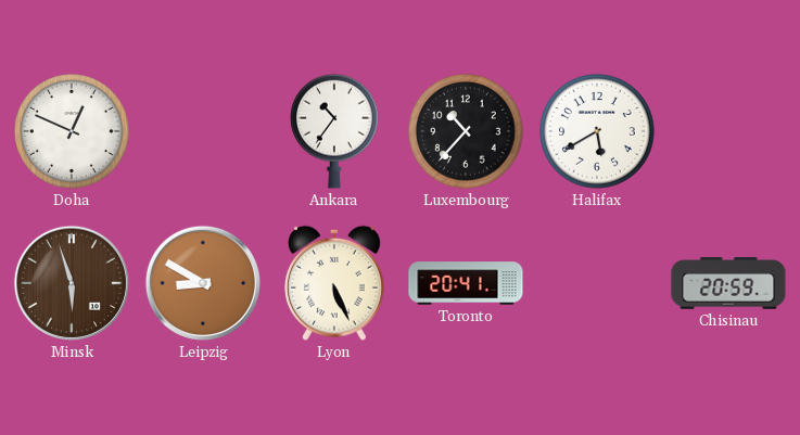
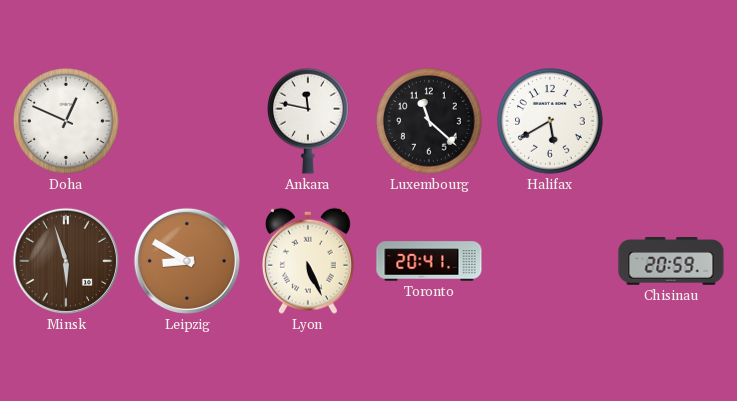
Ankara: 10:36 -> 11:47 (309, 121)
Luxembourg: 10:37 -> 11:22 (429, 121)
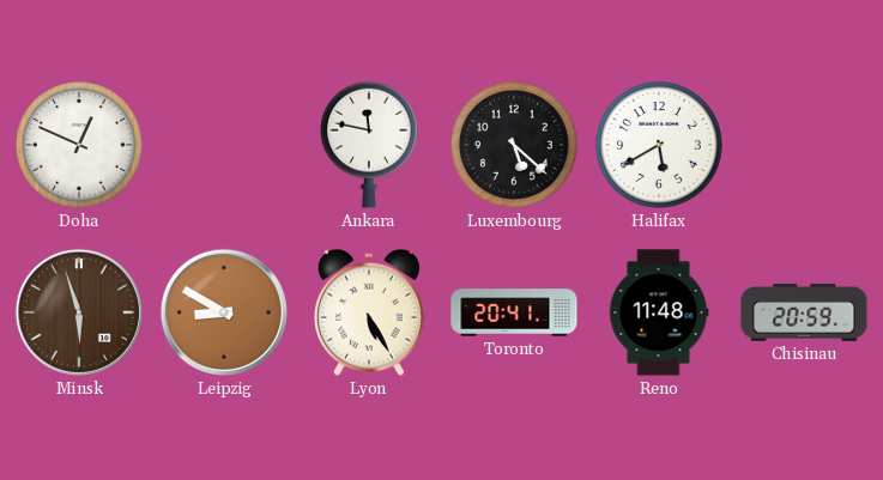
Luxembourg: 11:22 -> 5:22 (514, 145)
Lyon: 5:26 -> 5:25 (369, 312)
Reno: none -> 11:48 (659, 312)
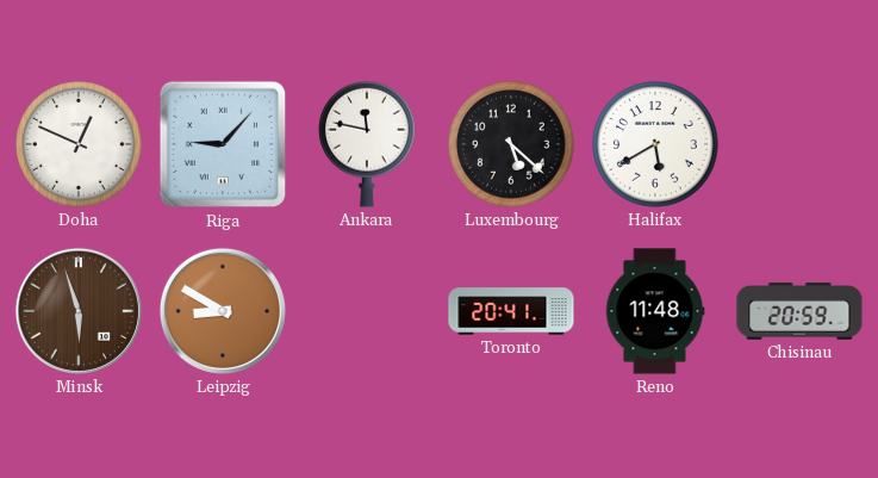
Riga: none -> 9:07 (223, 144)
Lyon: 5:25 -> none (369, 312)
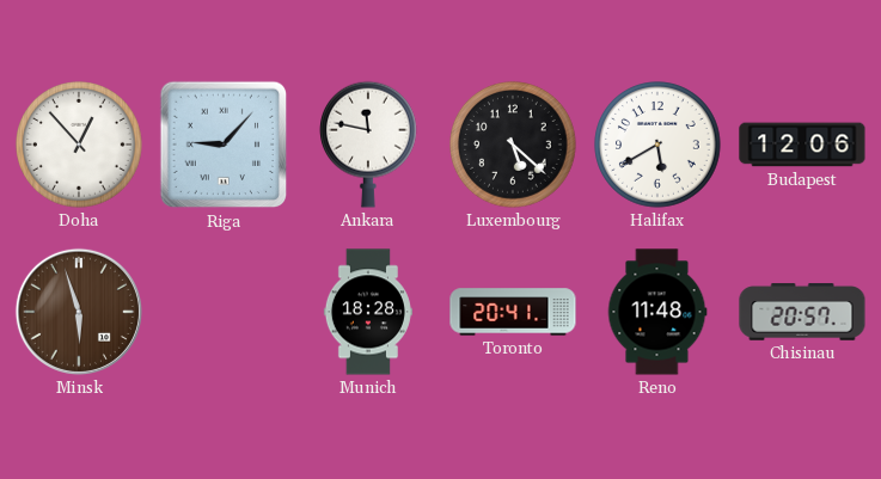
Doha: 12:49 -> 12:53 (79, 145)
Budapest: none -> 12:06 (802, 145)
Leipzig: 8:50 -> none (223, 311)
Munich: none -> 18:28 (368, 312)
Chisinau: 20:59 -> 20:57 (802, 312)
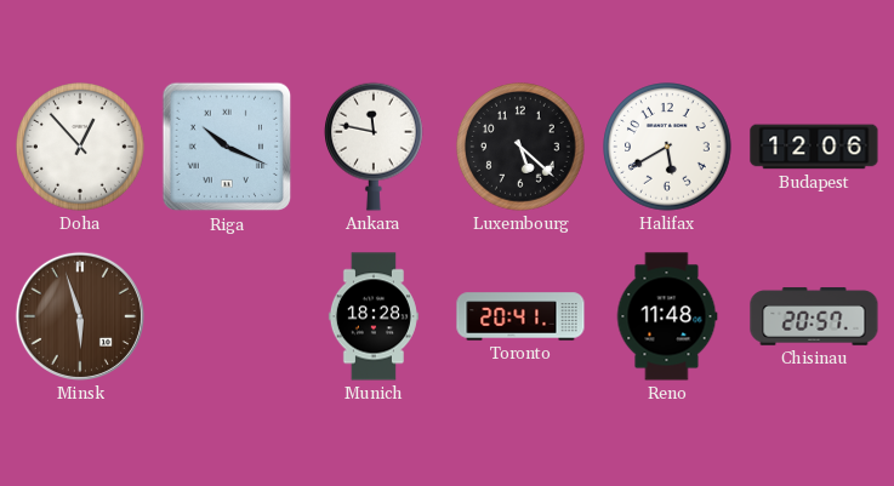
Riga: 9:07 -> 10:19 (227, 147)
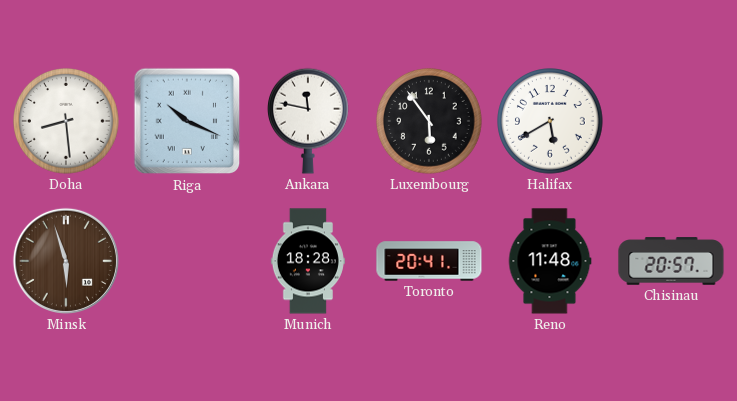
Doha: 12:53 -> 8:29 (66, 121)
Luxembourg: 5:22 -> 5:54 (429, 121)
Budapest: 12:06 -> none (814, 147)
